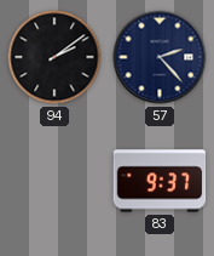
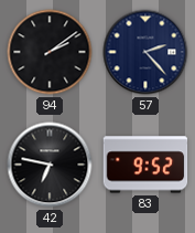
42: none -> 6:47 (50, 165)
83: 9:37 -> 9:52 (145, 165)
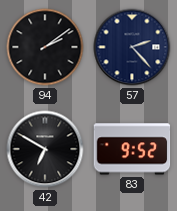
42: 6:47 -> 6:50 (45, 149)
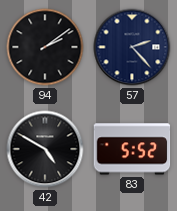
42: 6:50 -> 4:50 (45, 149)
83: 9:52 -> 5:52 (132, 149)
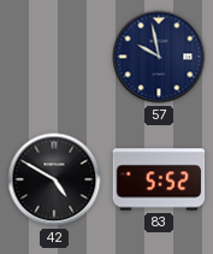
94: 2:09 -> none (45, 47)
57: 2:23 -> 9:58 (159, 57)
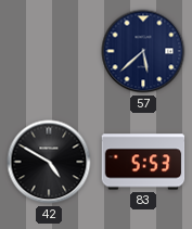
57: 9:58 -> 5:38 (143, 51)
83: 5:52 -> 5:53 (143, 162)
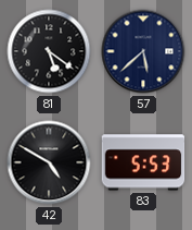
81: none -> 5:21 (49, 51)
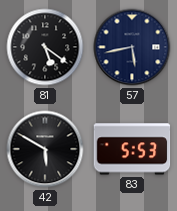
57: 5:38 -> 5:43 (132, 47)
42: 4:50 -> 5:50 (45, 149)
